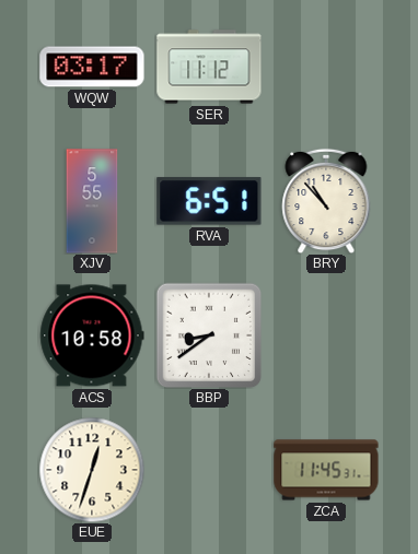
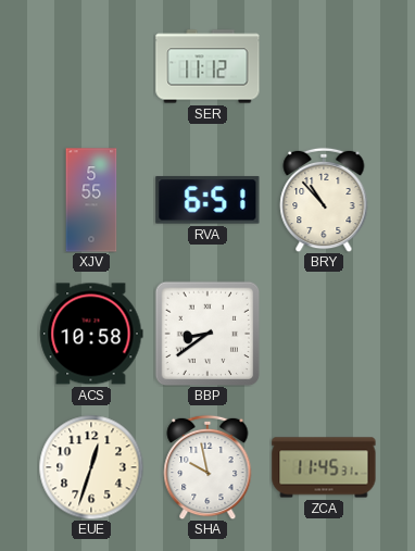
WQW: 03:17 -> none (92, 67)
SHA: none -> 9:58 (207, 467)
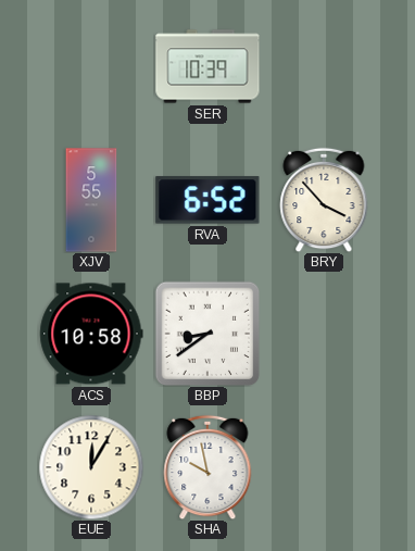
SER: 11:12 -> 10:39 (207, 66)
RVA: 6:51 -> 6:52 (207, 200)
BRY: 10:53 -> 3:53 (324, 200)
EUE: 12:33 -> 12:05 (91, 467)
ZCA: 11:45 -> none (324, 467)
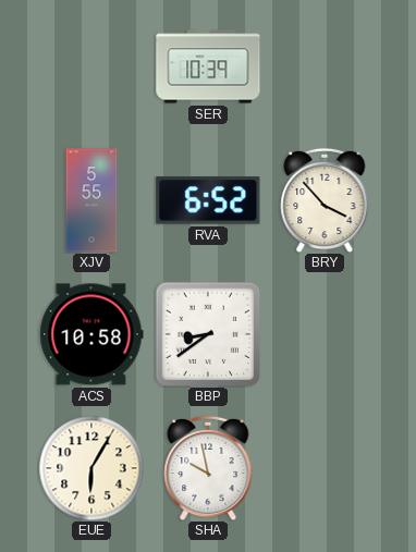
EUE: 12:05 -> 6:05 (91, 468)
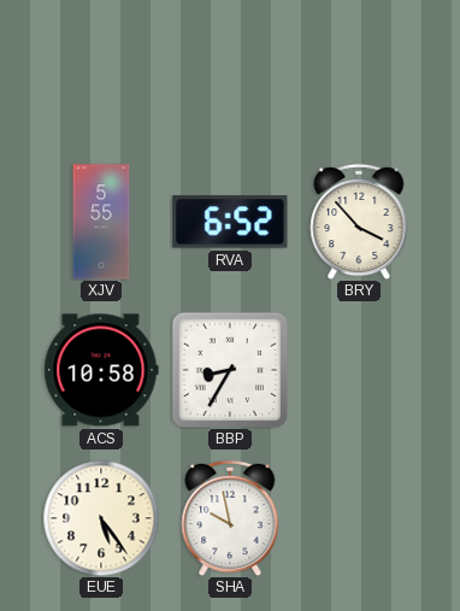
SER: 10:39 -> none (208, 66)
BBP: 8:39 -> 8:35 (230, 370)
EUE: 6:05 -> 5:24 (101, 518)
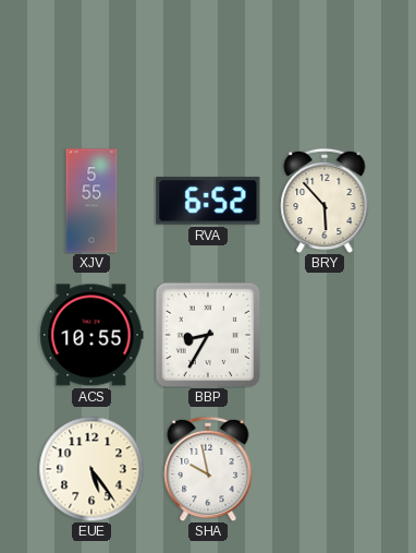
BRY: 3:53 -> 5:53 (325, 201)
ACS: 10:58 -> 10:55 (91, 335)
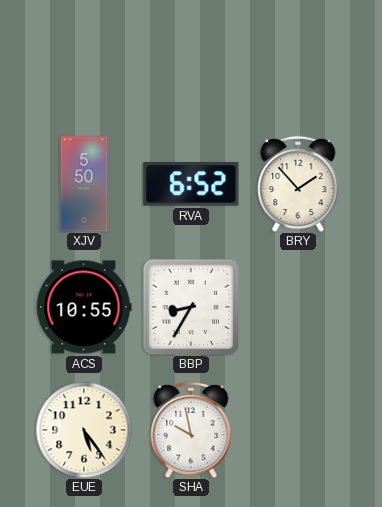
XJV: 5:55 -> 5:50 (84, 184)
BRY: 5:53 -> 1:53 (298, 184)
